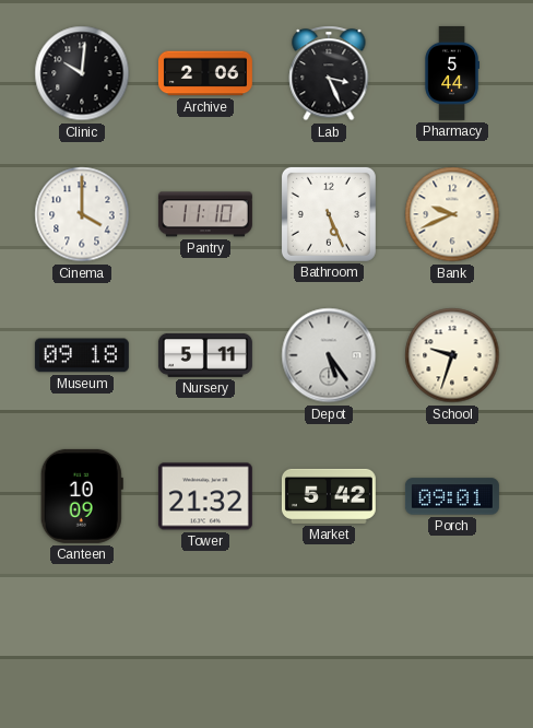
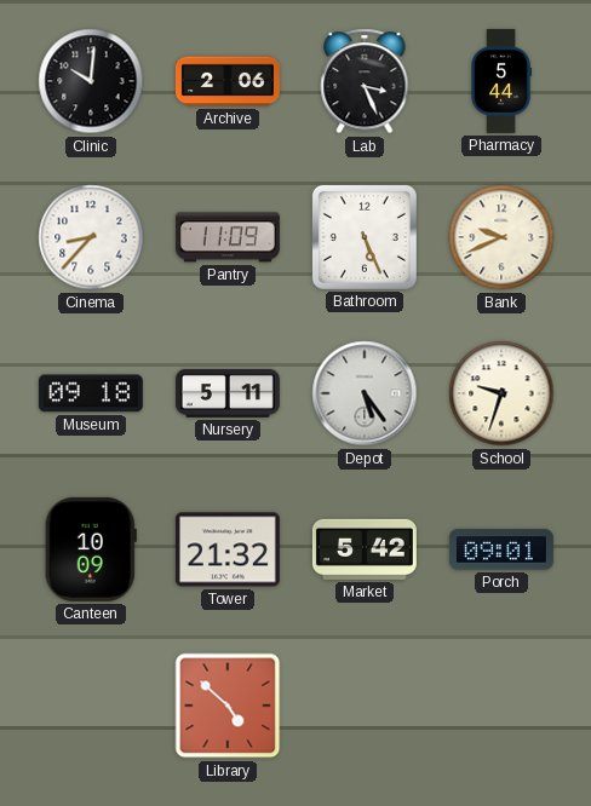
Cinema: 4:00 -> 8:37 (91, 237)
Pantry: 11:10 -> 11:09 (228, 237)
Library: none -> 4:52 (228, 706)
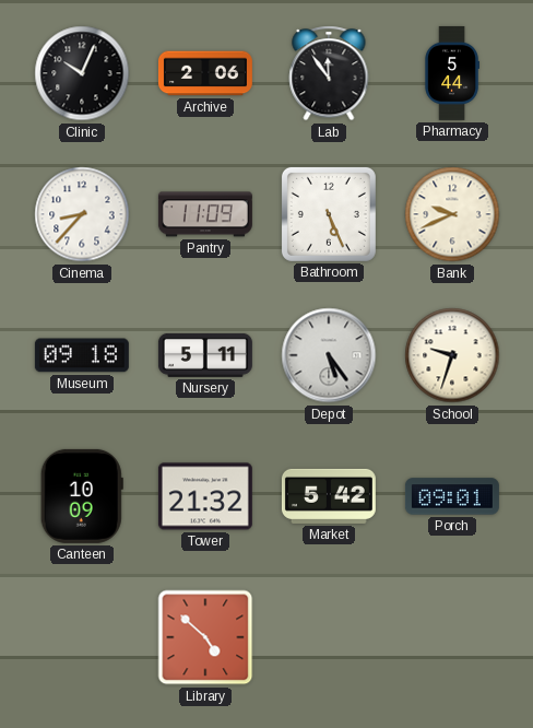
Clinic: 10:01 -> 10:04 (82, 73)
Lab: 3:26 -> 11:54 (329, 73)
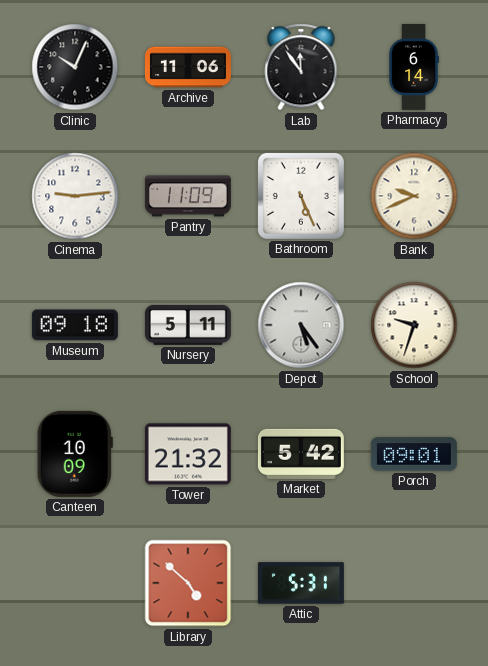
Archive: 2:06 -> 11:06 (188, 67)
Pharmacy: 5:44 -> 6:14 (414, 67)
Cinema: 8:37 -> 9:14 (75, 196)
Attic: none -> 5:31 (301, 583)
